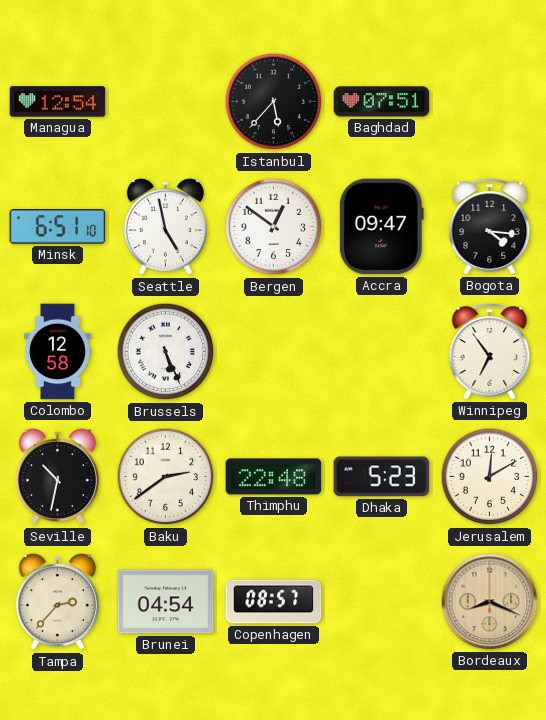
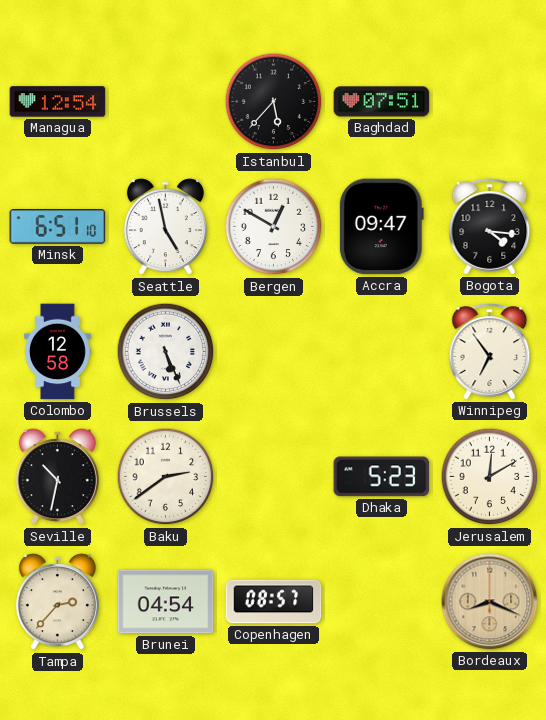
Bergen: 12:51 -> 12:50 (274, 227)
Thimphu: 22:48 -> none (274, 477)
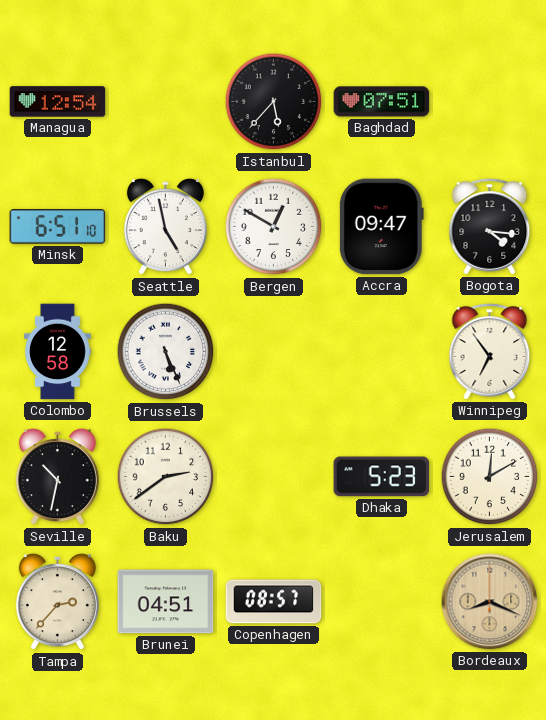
Brunei: 04:54 -> 04:51 (166, 602)
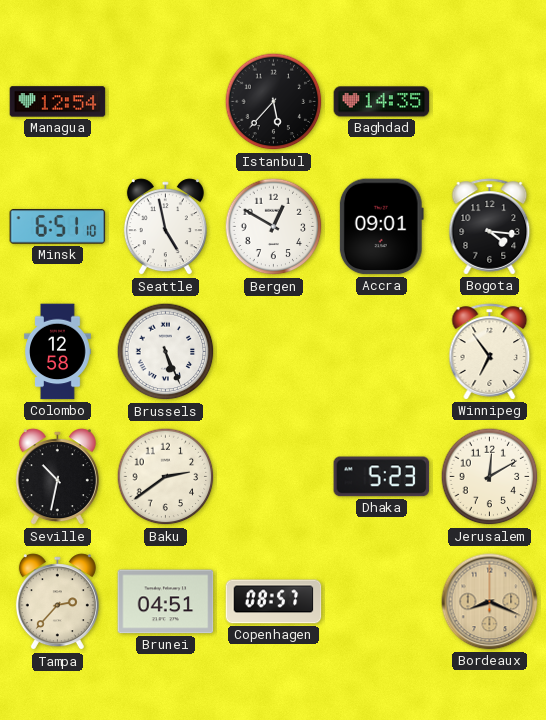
Baghdad: 07:51 -> 14:35 (382, 102)
Accra: 09:47 -> 09:01 (381, 227)
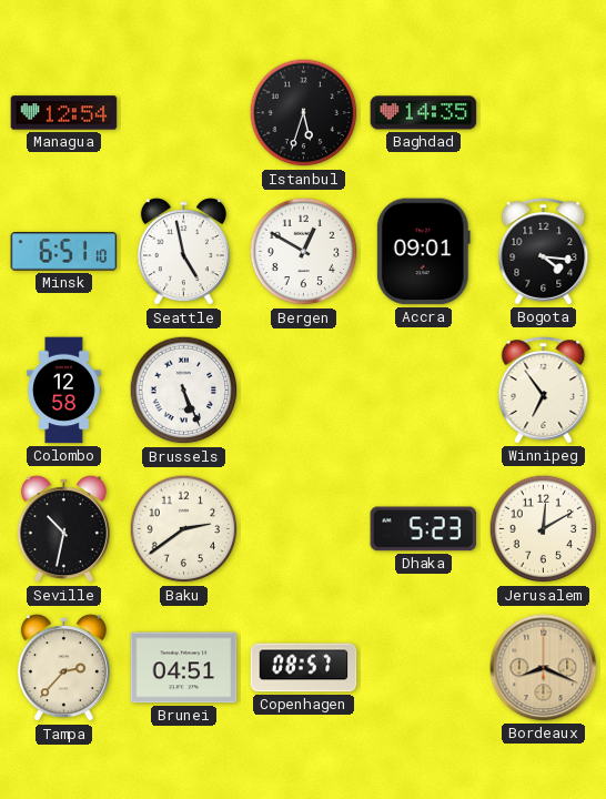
Istanbul: 5:37 -> 5:33 (304, 113)
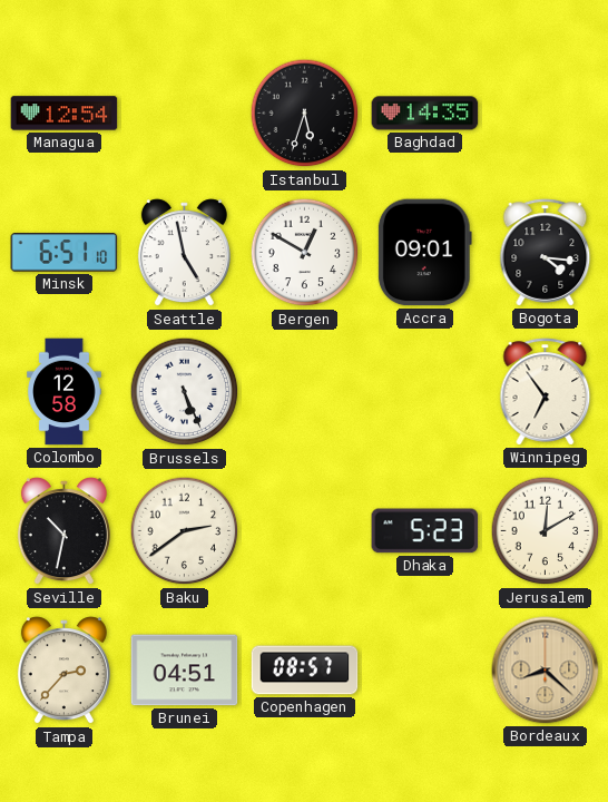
Bordeaux: 8:19 -> 8:22 (546, 671)
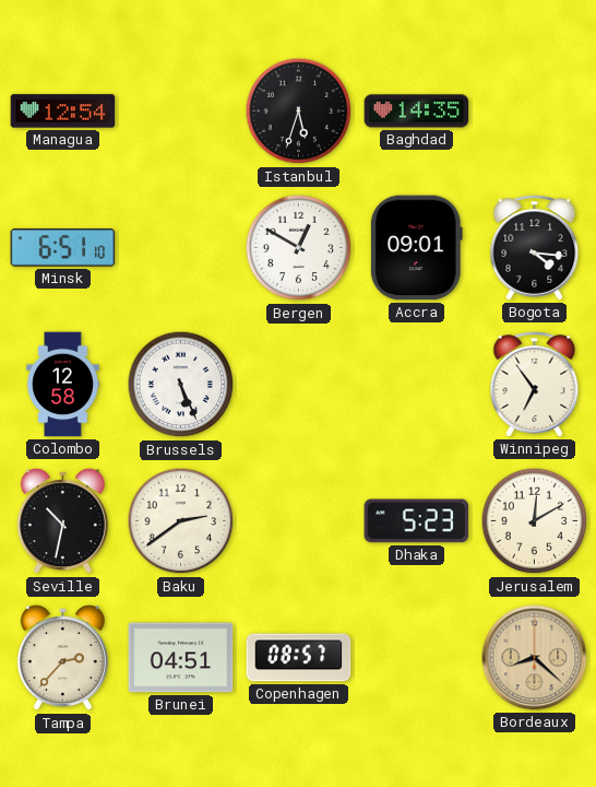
Seattle: 4:58 -> none (184, 253)
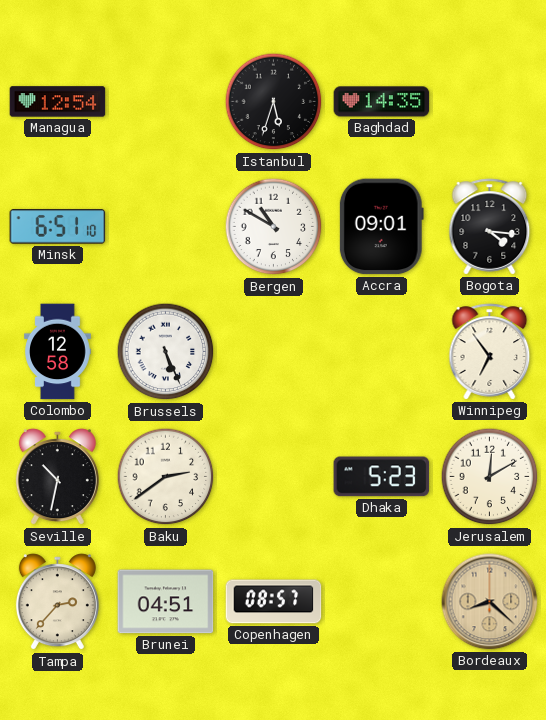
Bergen: 12:50 -> 10:50 (274, 227)
